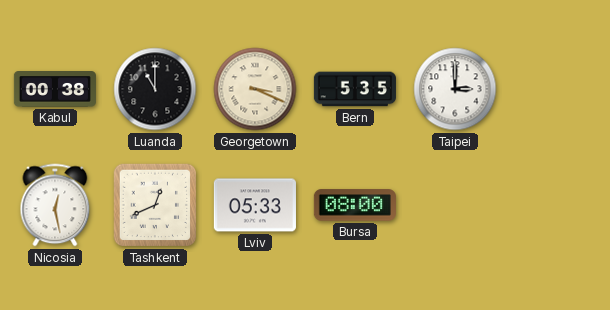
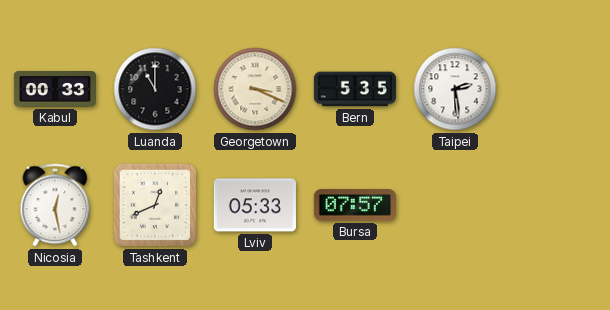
Kabul: 00:38 -> 00:33 (54, 90)
Taipei: 3:00 -> 2:29 (455, 89)
Bursa: 08:00 -> 07:57 (355, 205)
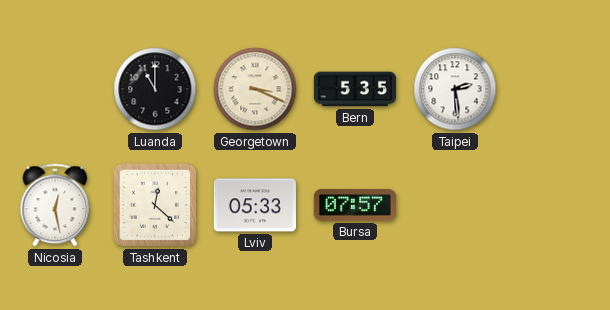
Kabul: 00:33 -> none (54, 90)
Tashkent: 12:41 -> 12:22 (155, 205)
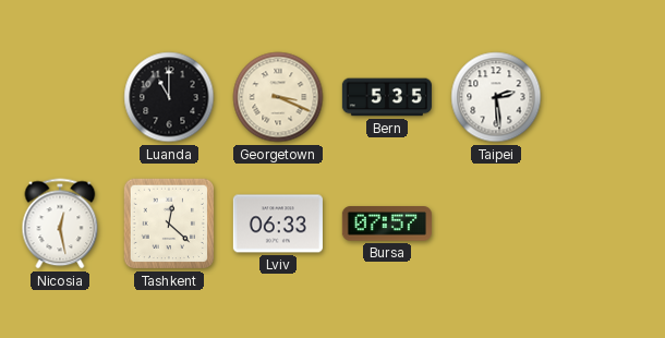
Lviv: 05:33 -> 06:33 (278, 224)
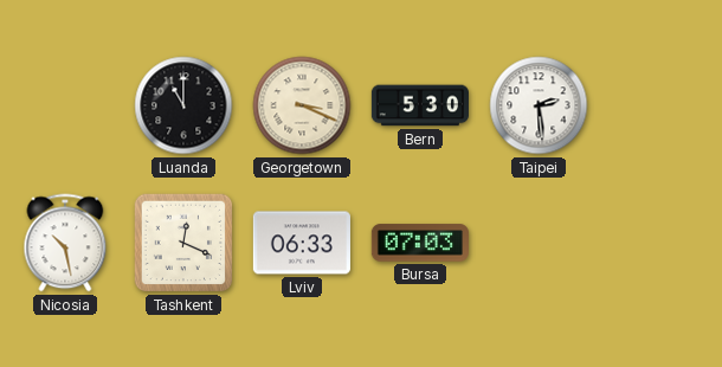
Bern: 5:35 -> 5:30 (420, 105)
Nicosia: 12:28 -> 10:28 (65, 243)
Tashkent: 12:22 -> 12:19 (183, 243)
Bursa: 07:57 -> 07:03 (420, 243)
